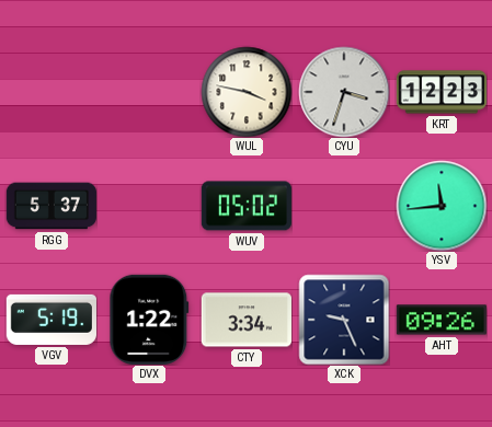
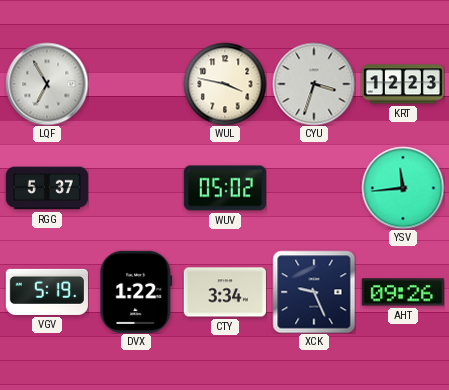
LQF: none -> 6:55 (47, 84)
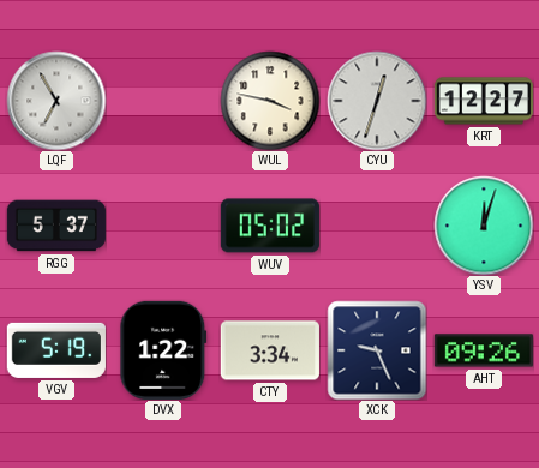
CYU: 3:33 -> 12:33 (377, 101)
KRT: 12:23 -> 12:27 (483, 101)
YSV: 11:44 -> 12:03 (484, 226)
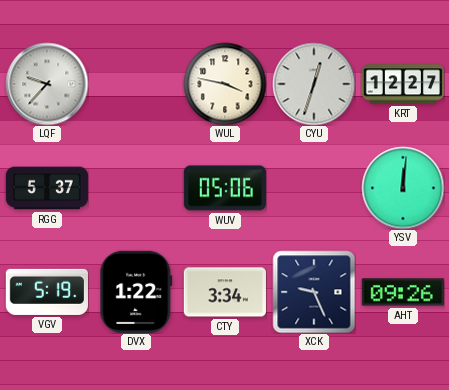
LQF: 6:55 -> 9:37 (47, 84)
WUV: 05:02 -> 05:06 (225, 188)
YSV: 12:03 -> 12:01 (403, 188)
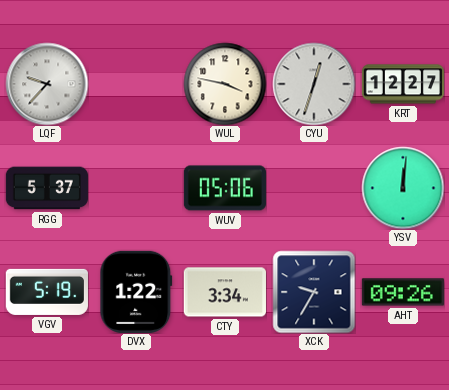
XCK: 9:26 -> 9:35 (314, 292)
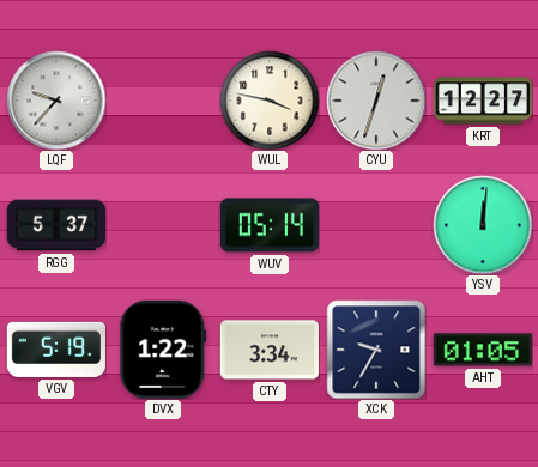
WUV: 05:06 -> 05:14 (270, 225)
AHT: 09:26 -> 01:05 (483, 350)
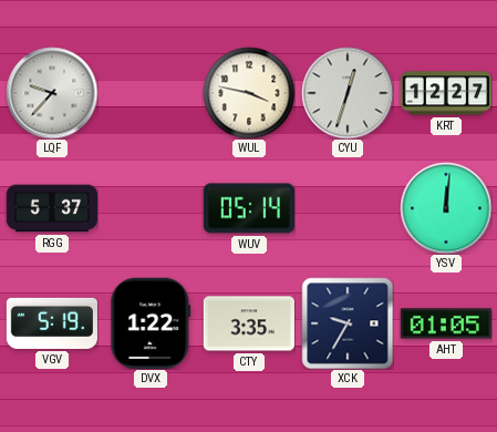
CTY: 3:34 -> 3:35 (249, 323)
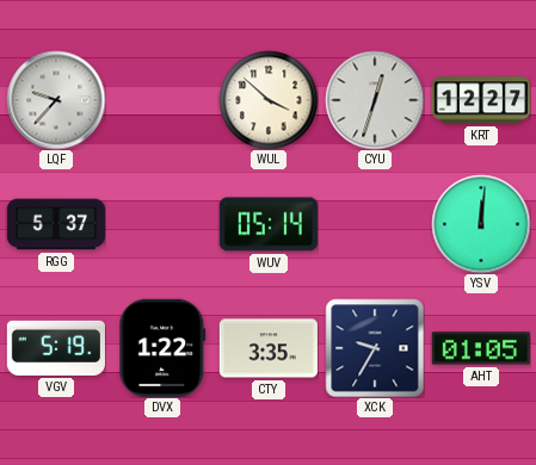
WUL: 3:47 -> 3:52 (269, 100)
